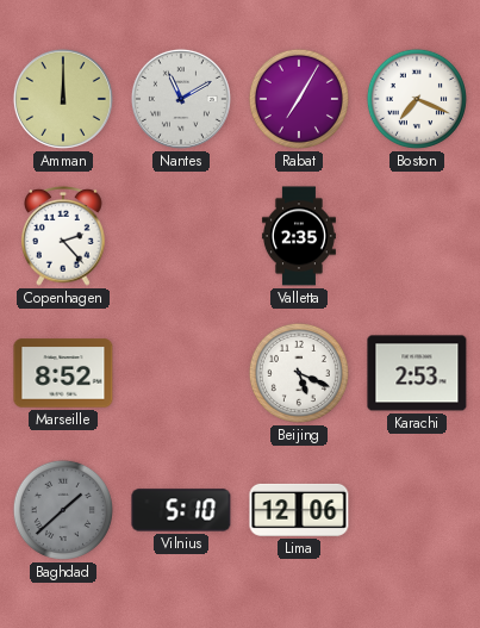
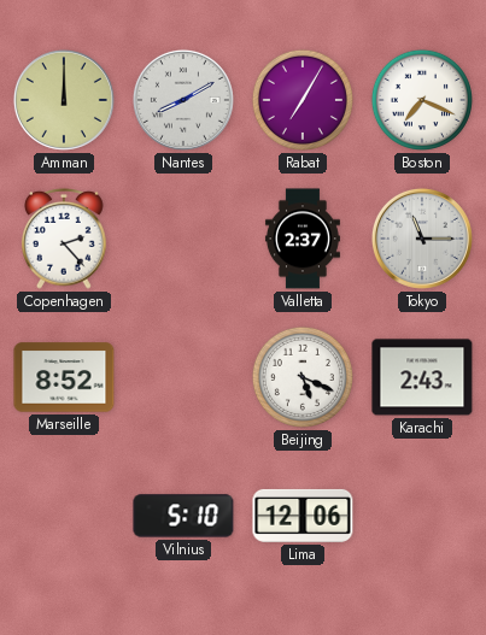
Nantes: 11:10 -> 8:10 (183, 100)
Valletta: 2:35 -> 2:37 (303, 239)
Tokyo: none -> 11:15 (422, 239)
Karachi: 2:53 -> 2:43 (422, 377)
Baghdad: 1:38 -> none (63, 510)
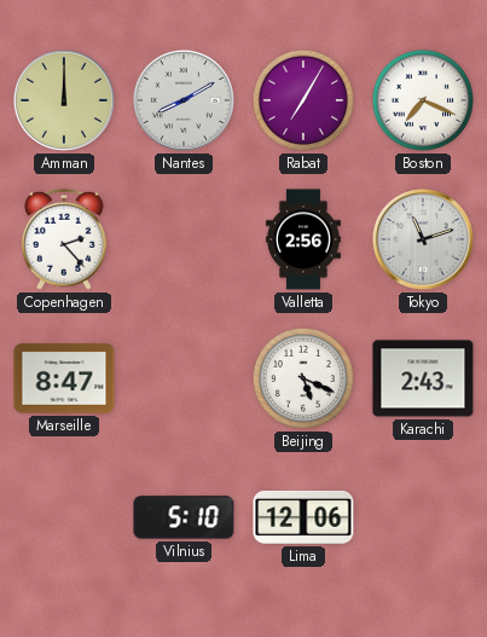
Valletta: 2:37 -> 2:56 (303, 239)
Tokyo: 11:15 -> 11:12 (423, 239)
Marseille: 8:52 -> 8:47 (64, 378)
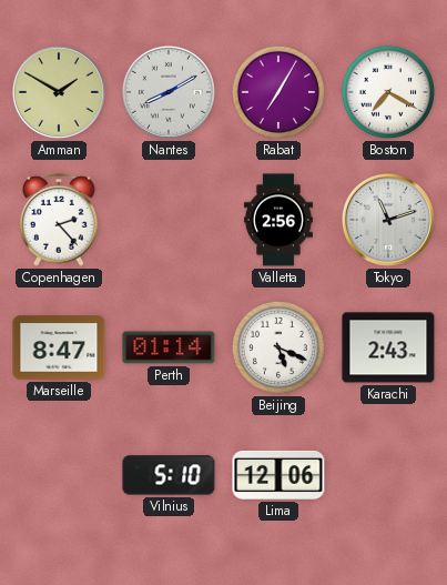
Amman: 12:00 -> 1:50 (59, 92)
Boston: 7:19 -> 7:20 (388, 92)
Perth: none -> 01:14 (169, 347)
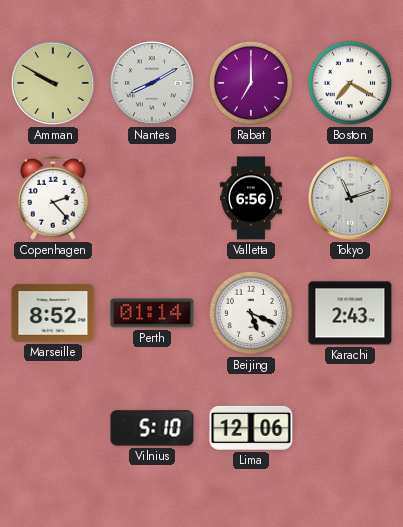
Amman: 1:50 -> 9:50 (53, 83)
Rabat: 7:05 -> 7:00 (251, 83)
Valletta: 2:56 -> 6:56 (251, 198)
Marseille: 8:47 -> 8:52 (53, 313)
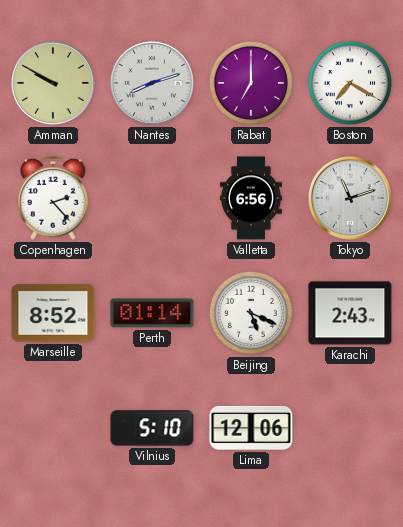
Nantes: 8:10 -> 8:12 (152, 83)
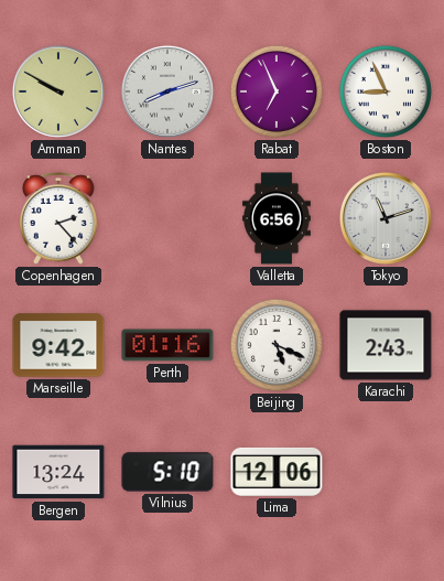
Rabat: 7:00 -> 6:56 (277, 92)
Boston: 7:20 -> 8:56 (386, 92)
Marseille: 8:52 -> 9:42 (58, 345)
Perth: 01:14 -> 01:16 (167, 345)
Bergen: none -> 13:24 (58, 472)
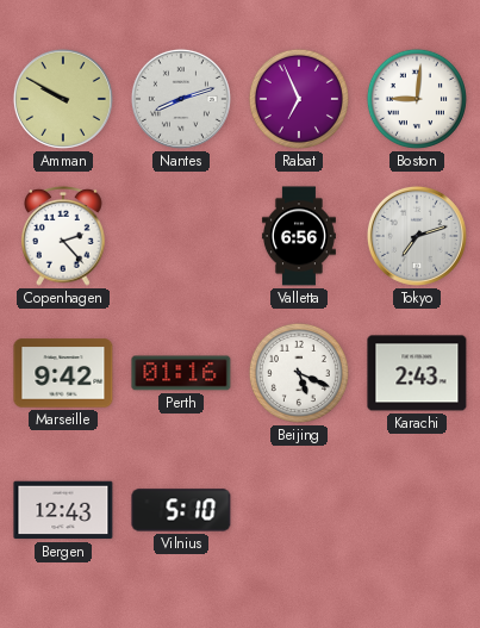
Boston: 8:56 -> 9:01 (417, 99)
Tokyo: 11:12 -> 7:12 (417, 236)
Bergen: 13:24 -> 12:43 (63, 510)
Lima: 12:06 -> none (277, 472)
